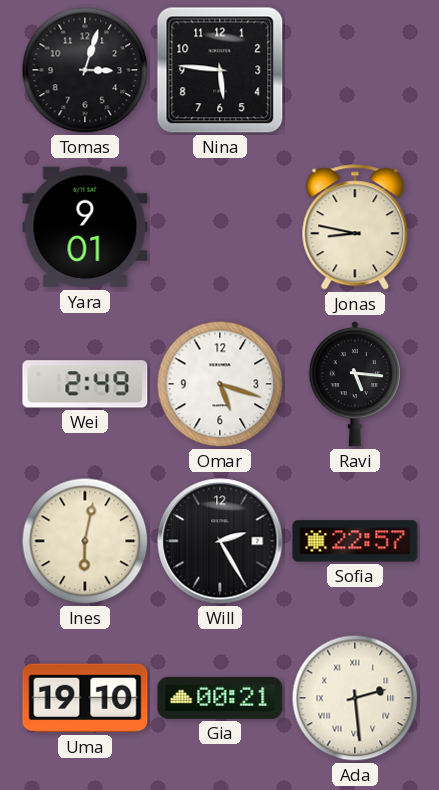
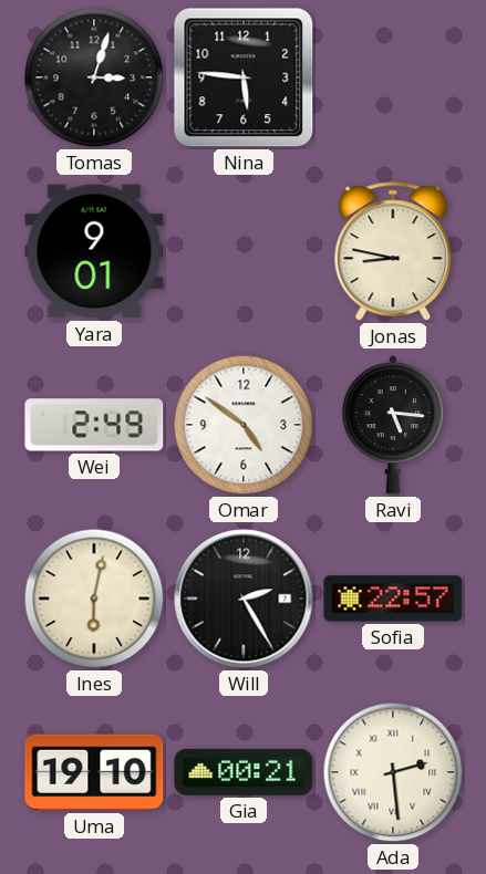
Omar: 5:18 -> 4:51 (244, 425)
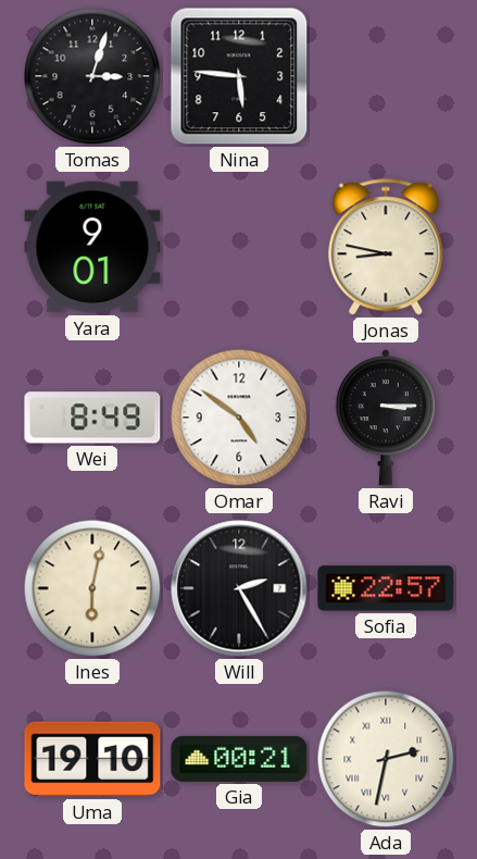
Wei: 2:49 -> 8:49 (92, 418)
Ravi: 5:16 -> 3:15 (385, 418)
Ada: 2:29 -> 2:32 (386, 759)
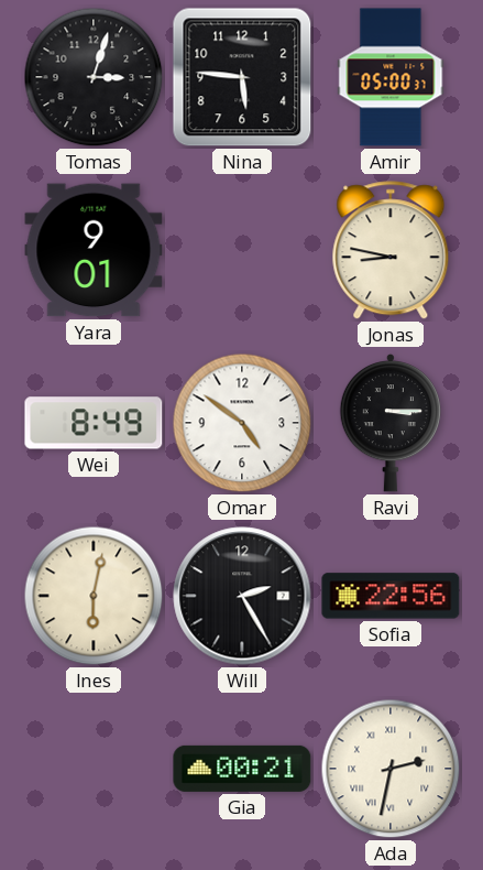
Amir: none -> 05:00 (391, 77)
Sofia: 22:57 -> 22:56 (391, 596)
Uma: 19:10 -> none (92, 759)
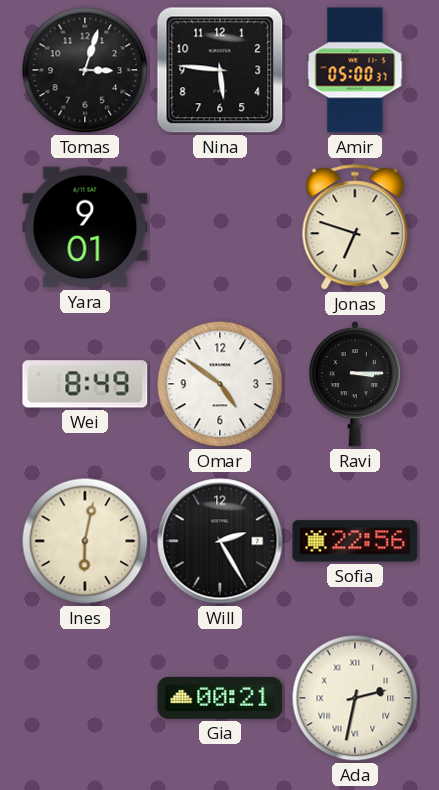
Jonas: 8:47 -> 6:48 (355, 228)
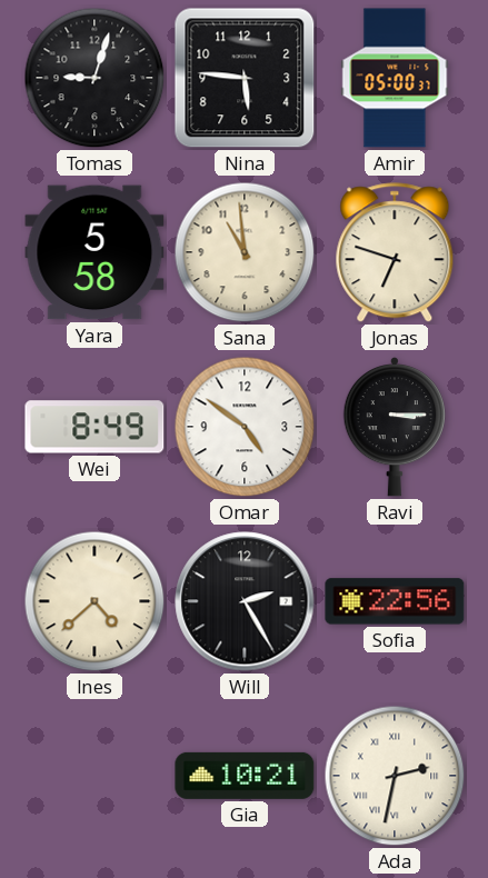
Tomas: 3:03 -> 9:03 (94, 78)
Yara: 9:01 -> 5:58 (94, 252)
Sana: none -> 10:59 (245, 252)
Ines: 6:02 -> 4:38 (94, 601)
Gia: 00:21 -> 10:21 (245, 776)
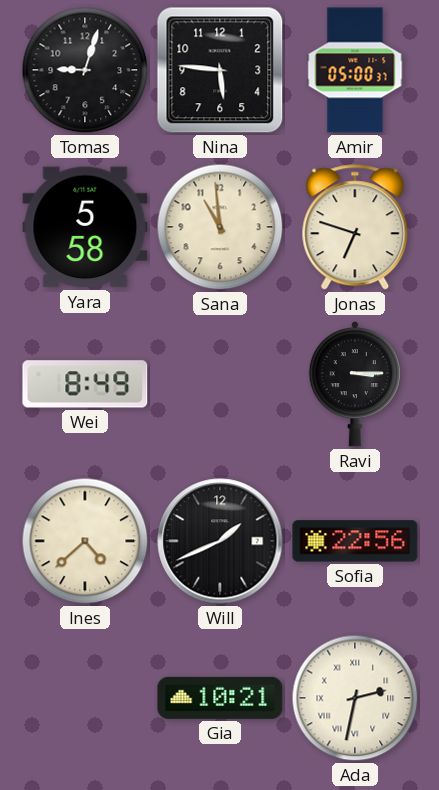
Omar: 4:51 -> none (245, 427)
Will: 2:25 -> 1:41 (220, 541)
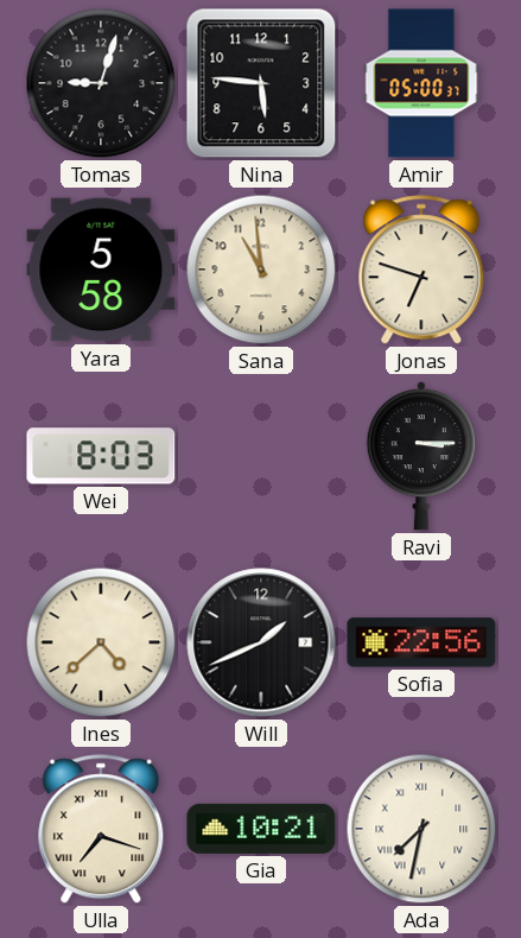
Wei: 8:49 -> 8:03 (101, 456)
Ulla: none -> 7:18 (101, 830)
Ada: 2:32 -> 7:32 (421, 829)
